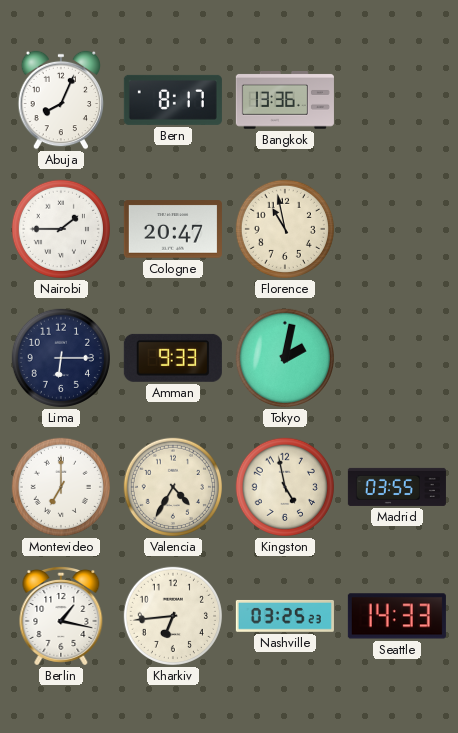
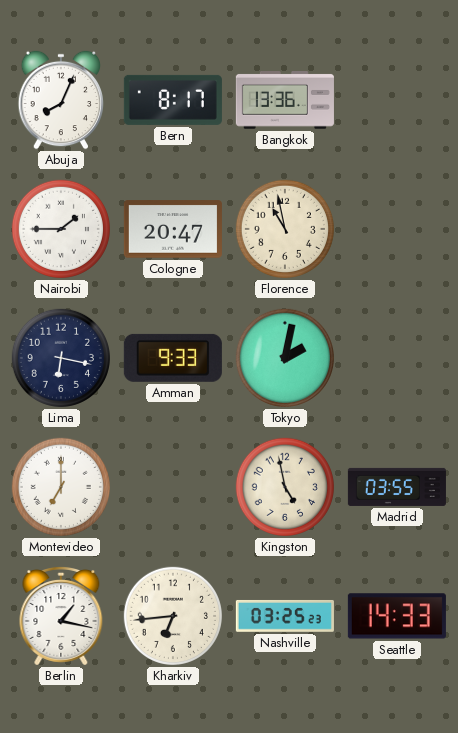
Lima: 6:15 -> 6:17 (61, 358)
Valencia: 4:35 -> none (173, 487)
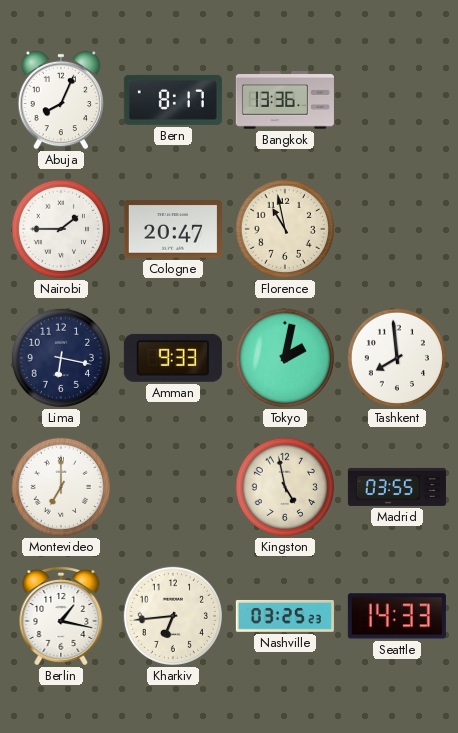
Tashkent: none -> 7:59 (397, 358)
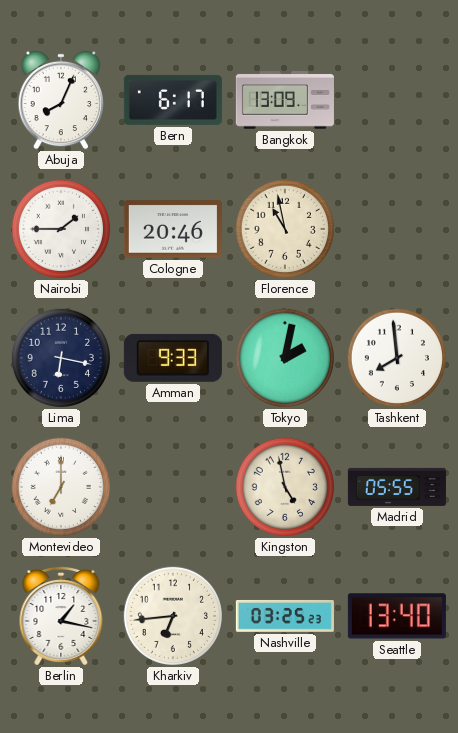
Bern: 8:17 -> 6:17 (173, 100)
Bangkok: 13:36 -> 13:09 (285, 101)
Cologne: 20:47 -> 20:46 (173, 229)
Madrid: 03:55 -> 05:55 (397, 487)
Seattle: 14:33 -> 13:40 (397, 616)
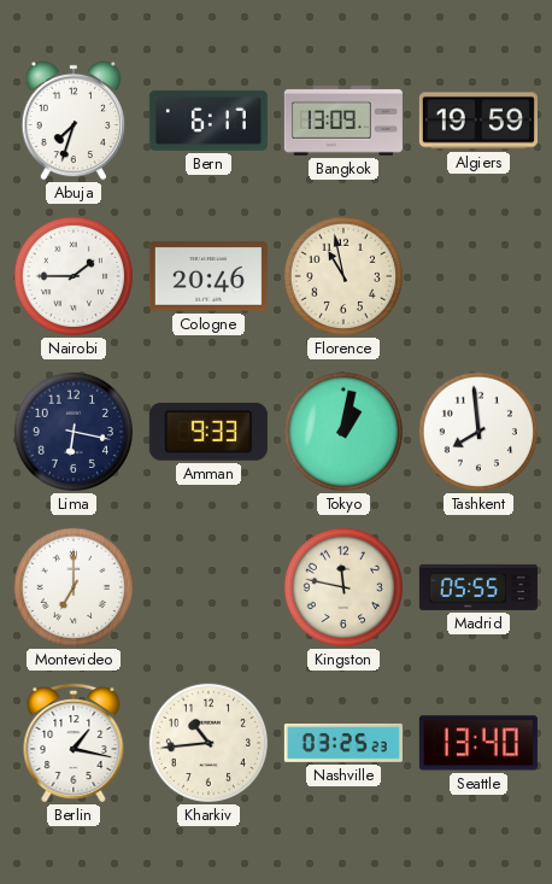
Abuja: 8:04 -> 7:33 (74, 121)
Algiers: none -> 19:59 (478, 121)
Tokyo: 2:02 -> 1:02 (343, 432)
Kingston: 4:58 -> 11:47 (343, 587)
Kharkiv: 6:44 -> 10:44 (209, 743)
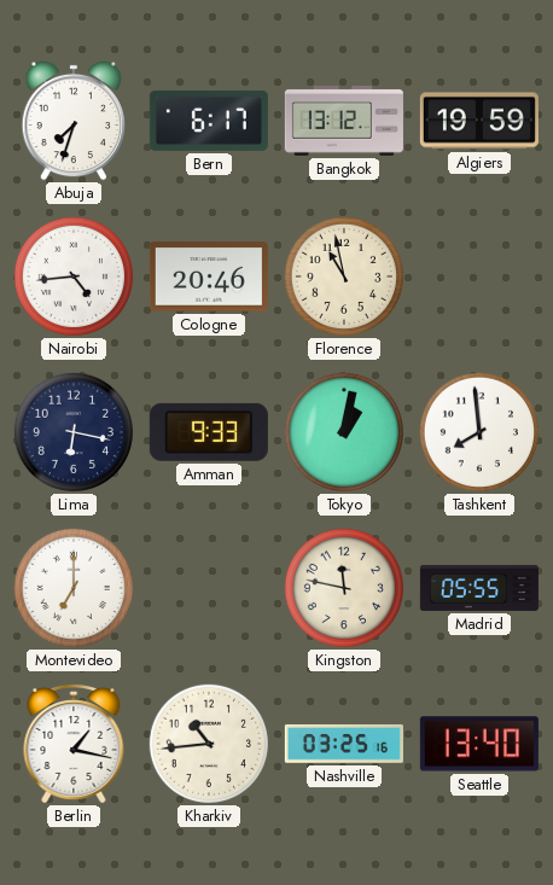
Bangkok: 13:09 -> 13:12 (344, 122)
Nairobi: 1:45 -> 4:44 (74, 276)
Nashville: 03:25:23 -> 03:25:16 (344, 744)
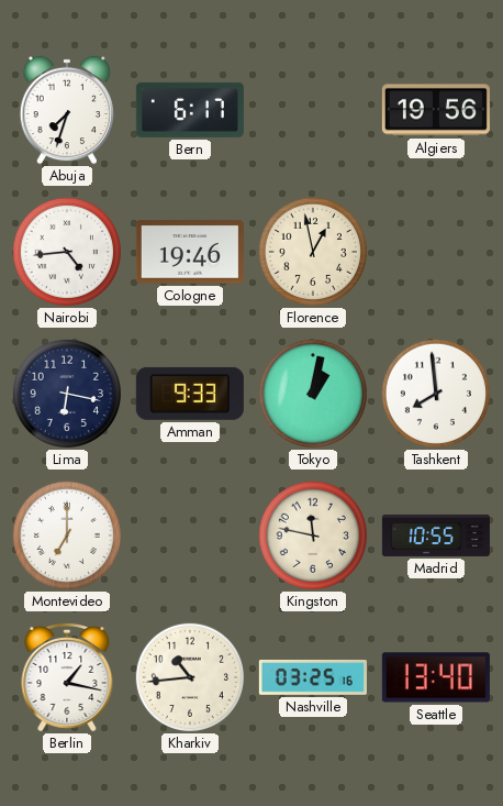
Bangkok: 13:12 -> none (344, 122)
Algiers: 19:59 -> 19:56 (436, 110)
Cologne: 20:46 -> 19:46 (190, 252)
Florence: 10:58 -> 12:58 (313, 252)
Madrid: 05:55 -> 10:55 (436, 536)
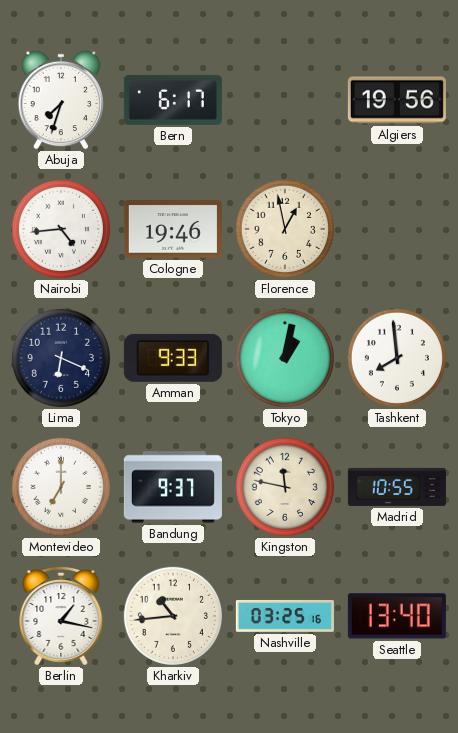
Lima: 6:17 -> 6:19 (61, 358)
Bandung: none -> 9:37 (173, 487)
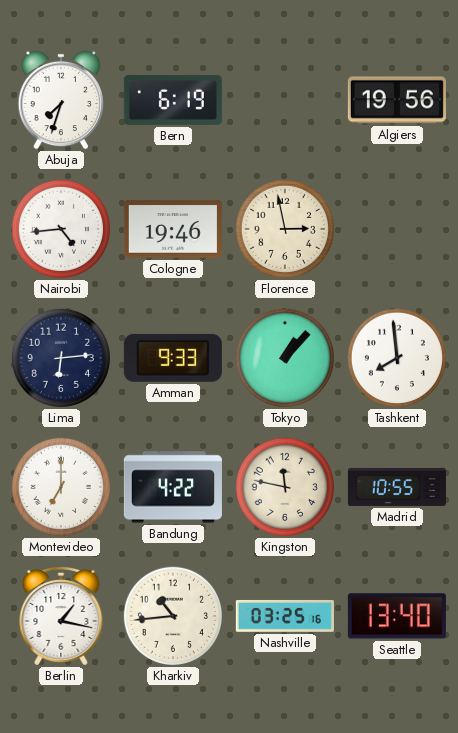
Bern: 6:17 -> 6:19 (173, 100)
Florence: 12:58 -> 2:58 (285, 229)
Lima: 6:19 -> 6:14 (61, 358)
Tokyo: 1:02 -> 1:07 (285, 358)
Bandung: 9:37 -> 4:22 (173, 487)
